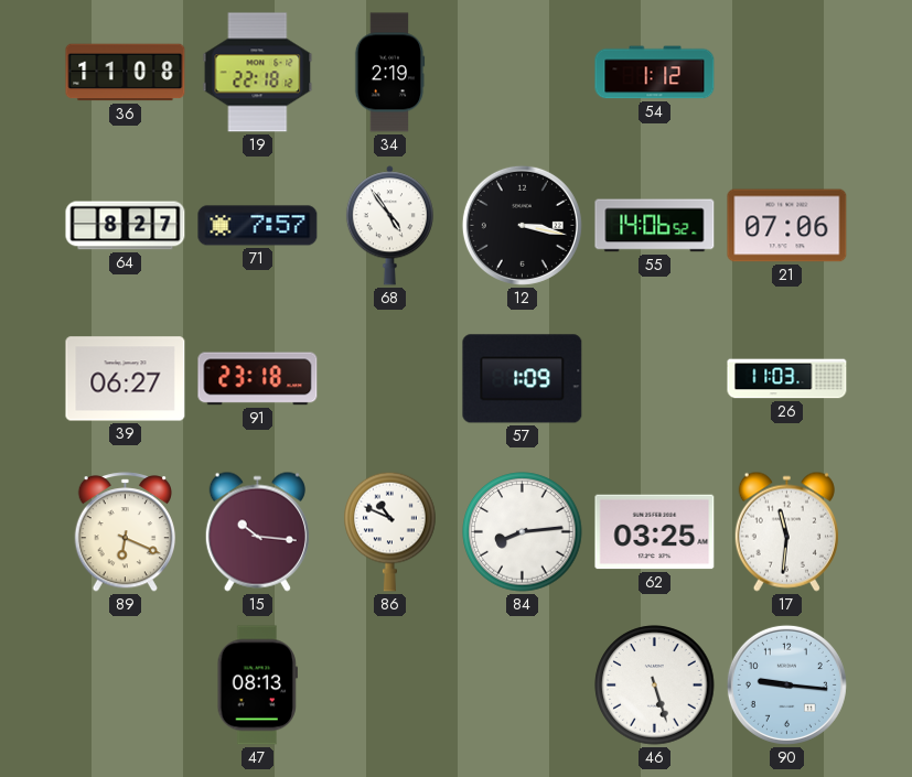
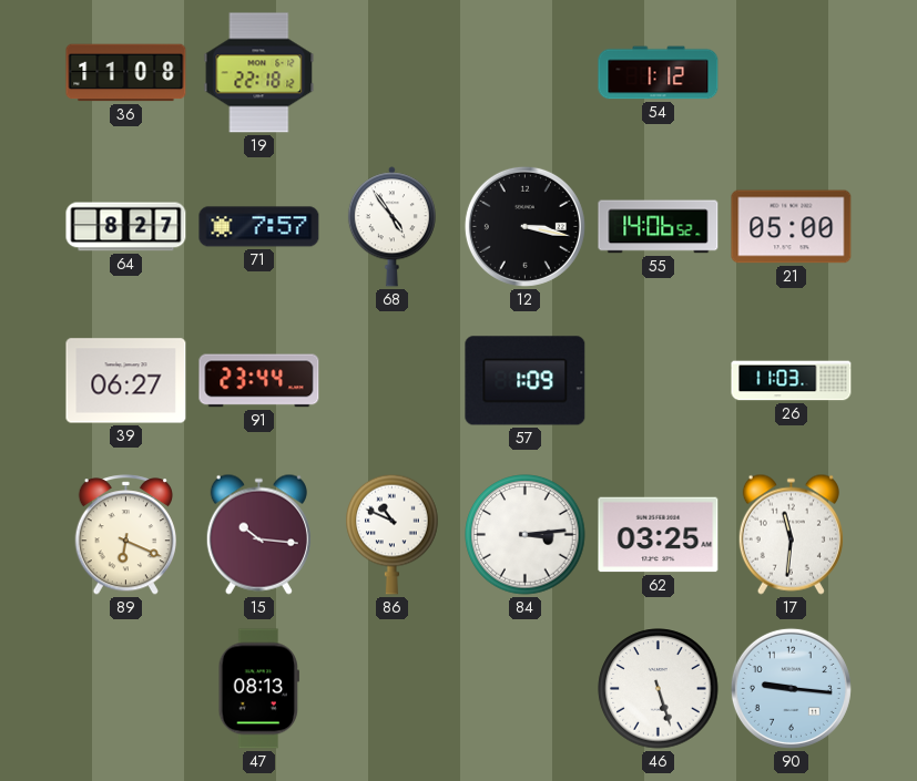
34: 2:19 -> none (389, 73)
21: 07:06 -> 05:00 (792, 227)
91: 23:18 -> 23:44 (259, 381)
84: 8:14 -> 3:14 (526, 535)
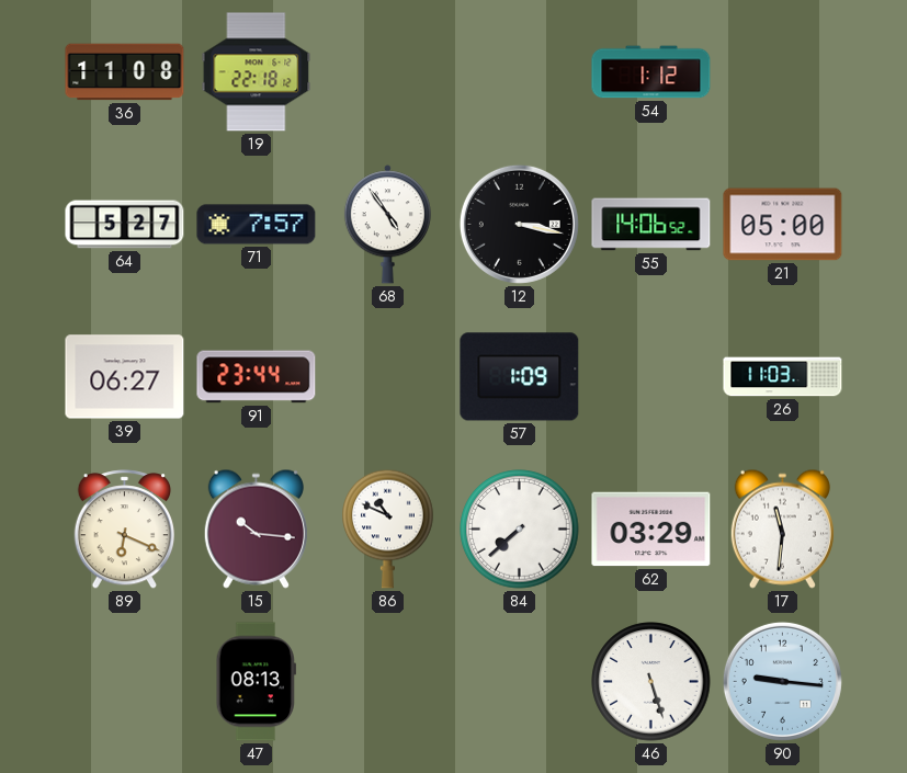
64: 8:27 -> 5:27 (125, 225)
84: 3:14 -> 7:38 (520, 530)
62: 03:25 -> 03:29 (651, 530)
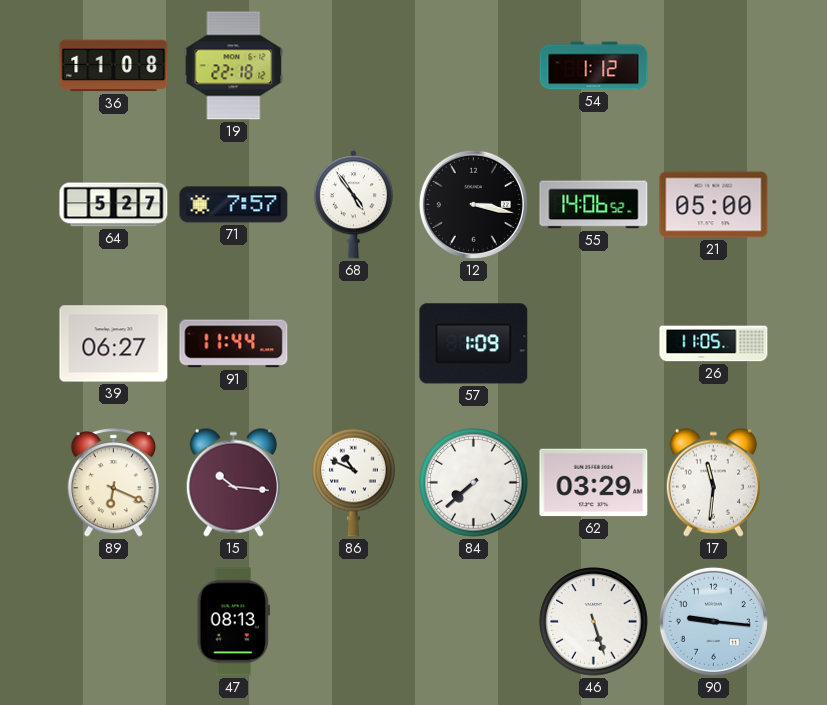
91: 23:44 -> 11:44 (234, 344)
26: 11:03 -> 11:05 (714, 344)
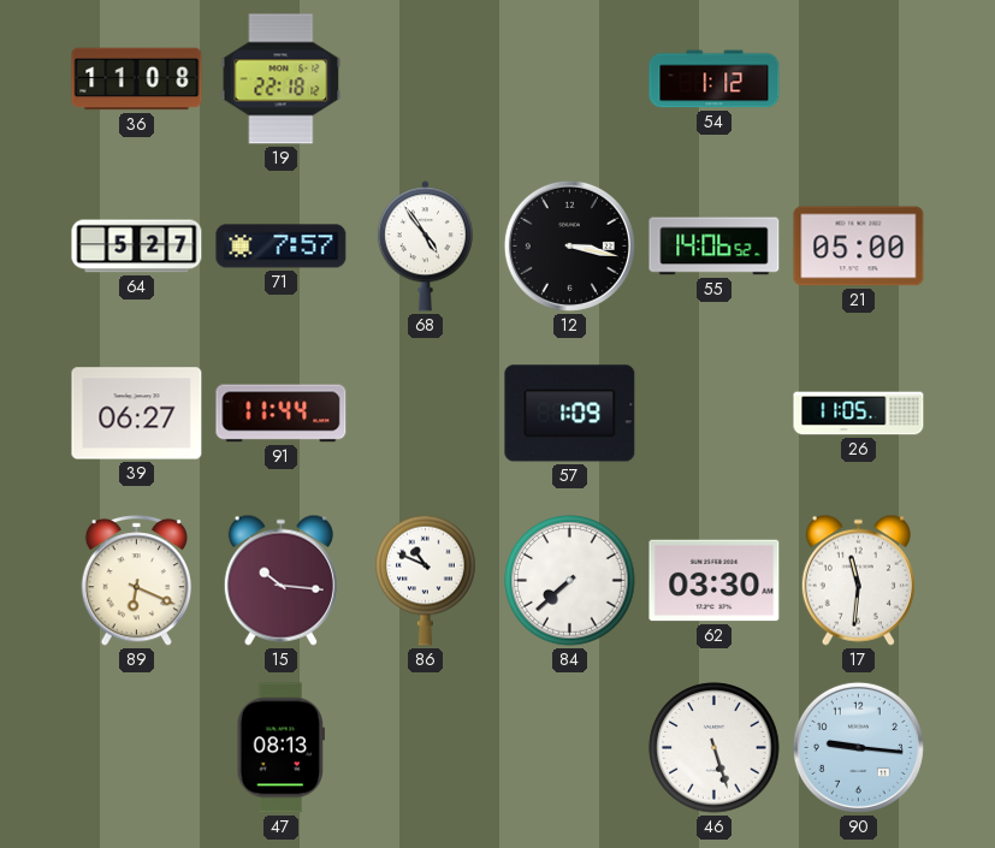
62: 03:29 -> 03:30 (715, 581)
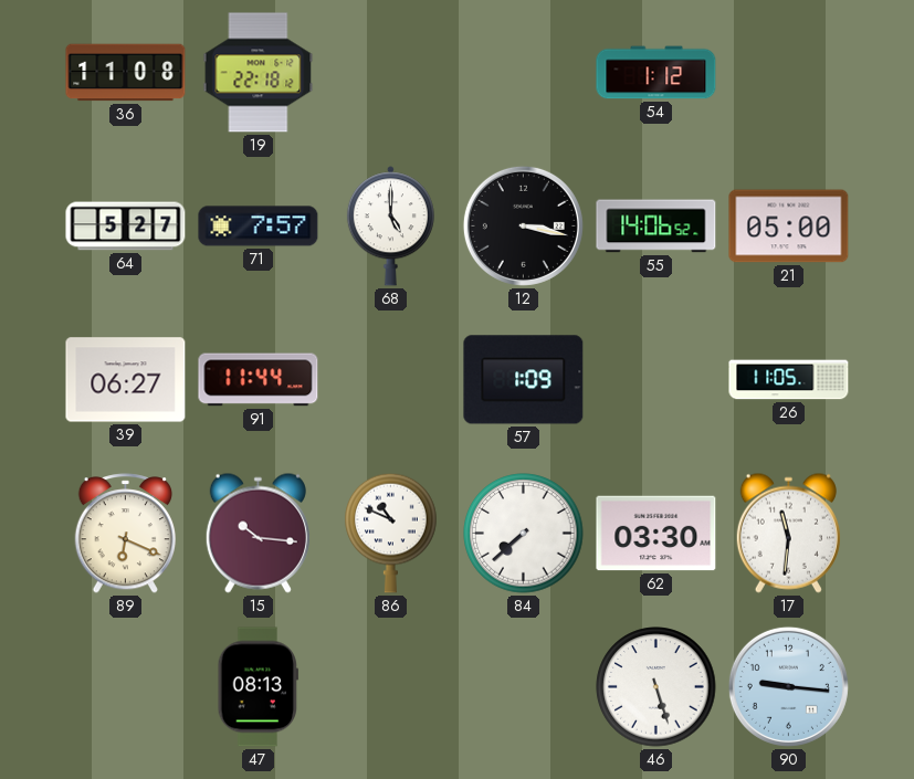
68: 4:54 -> 5:00 (390, 227)
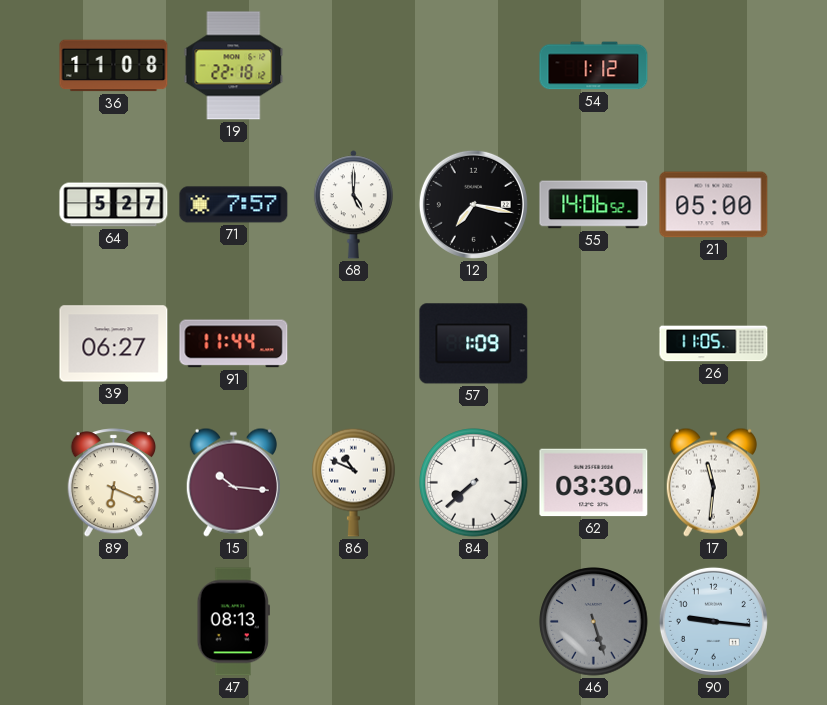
12: 3:17 -> 7:17 (473, 204)
46 dial: white -> grey (594, 622)
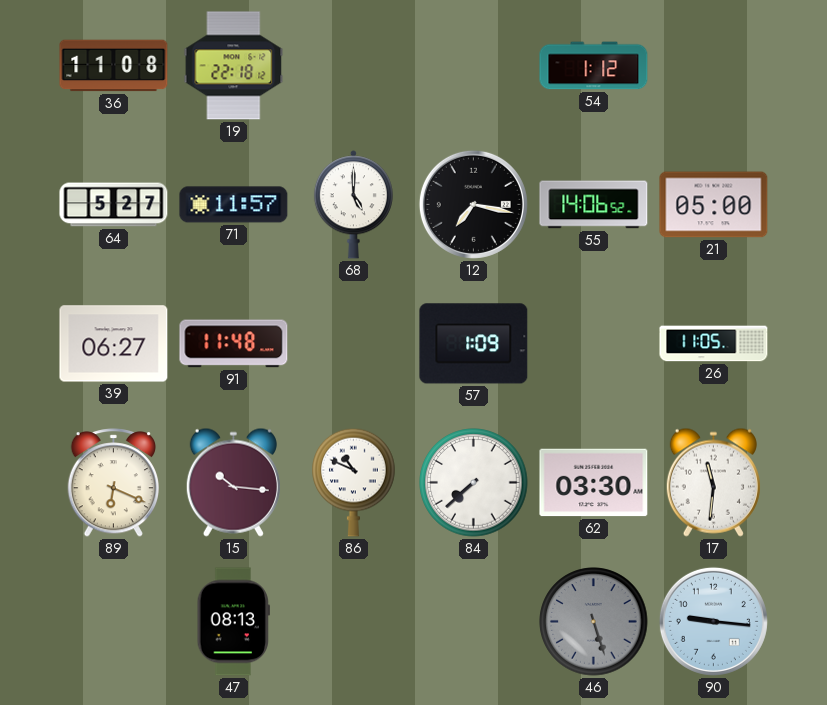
71: 7:57 -> 11:57 (234, 205)
91: 11:44 -> 11:48 (234, 344)
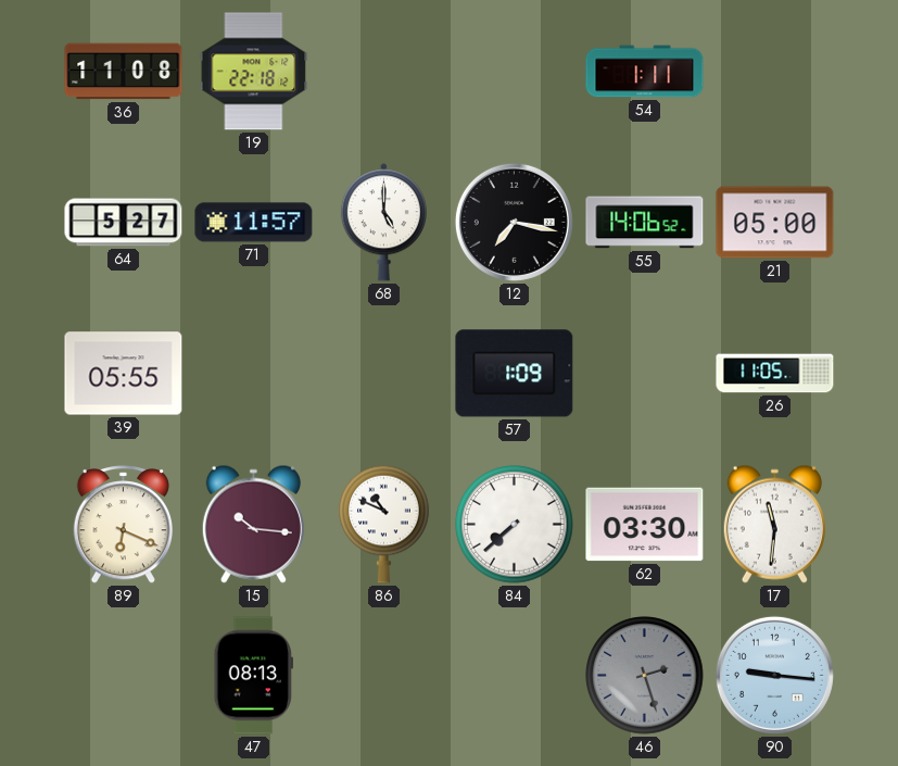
54: 1:12 -> 1:11 (645, 72)
39: 06:27 -> 05:55 (124, 374)
91: 11:48 -> none (234, 344)
46: 5:27 -> 2:27 (645, 676)
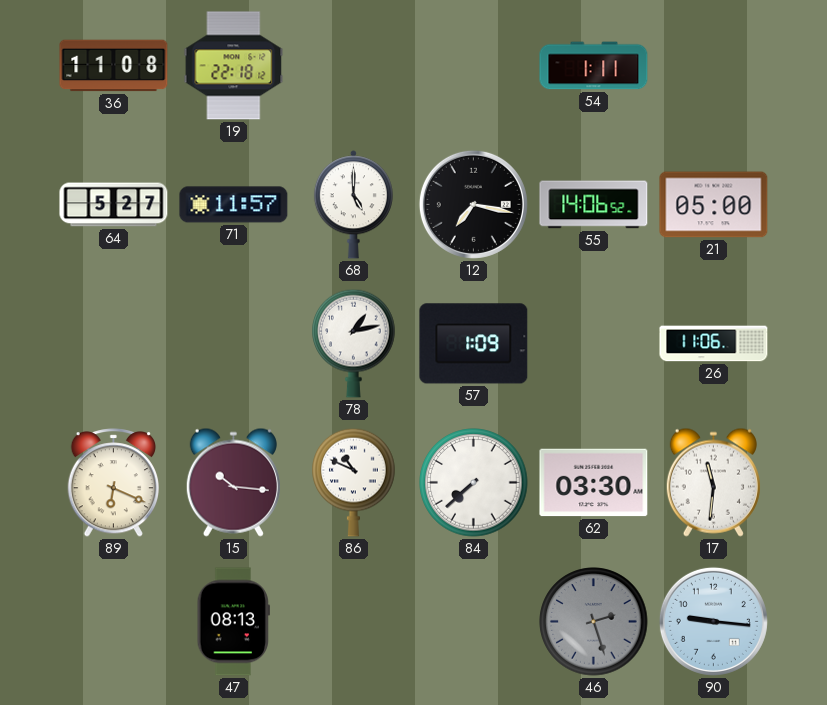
39: 05:55 -> none (124, 374)
78: none -> 1:13 (354, 343)
26: 11:05 -> 11:06 (714, 344)
